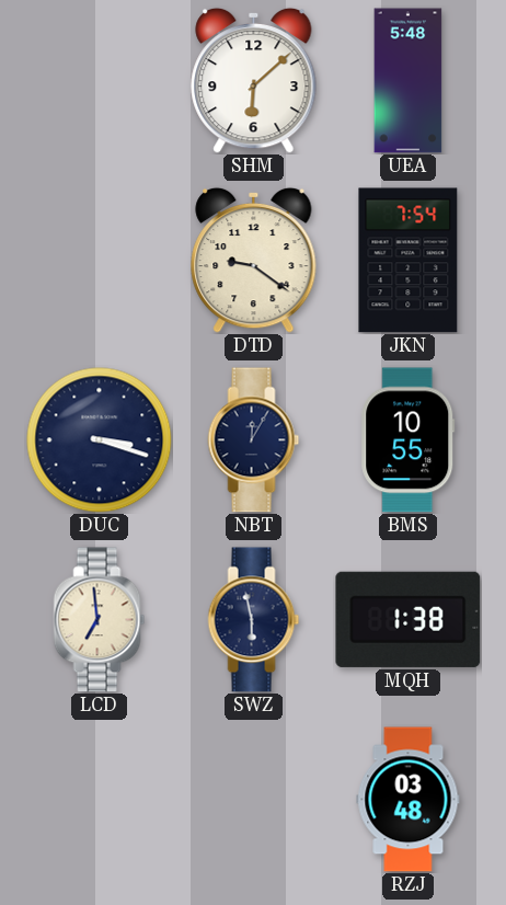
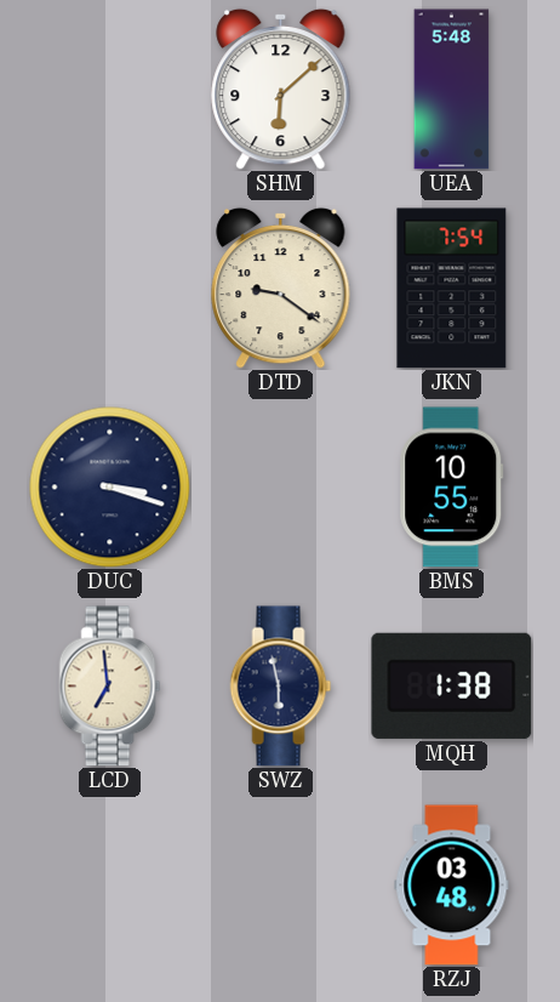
NBT: 12:05 -> none (254, 440)
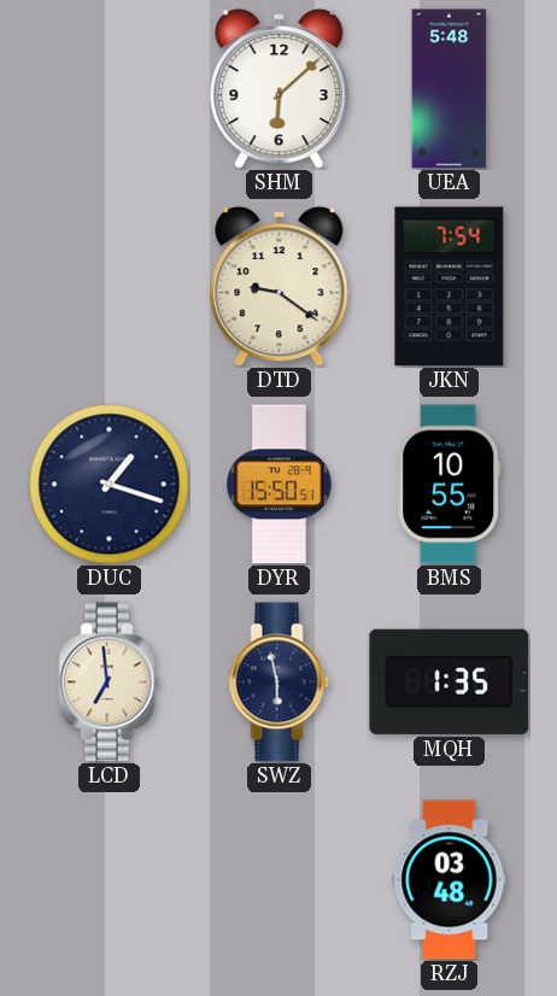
DUC: 3:18 -> 1:18 (110, 485)
DYR: none -> 15:50 (278, 485)
MQH: 1:38 -> 1:35 (450, 681)
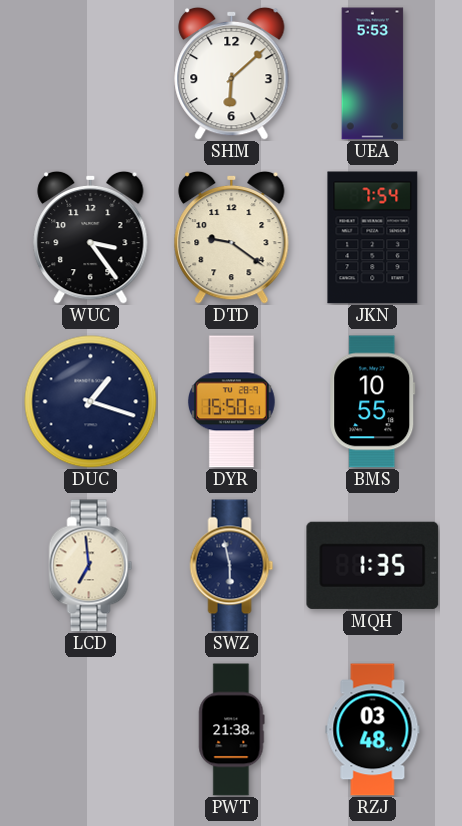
UEA: 5:48 -> 5:53 (373, 74)
WUC: none -> 3:24 (91, 237)
PWT: none -> 21:38 (232, 730)
